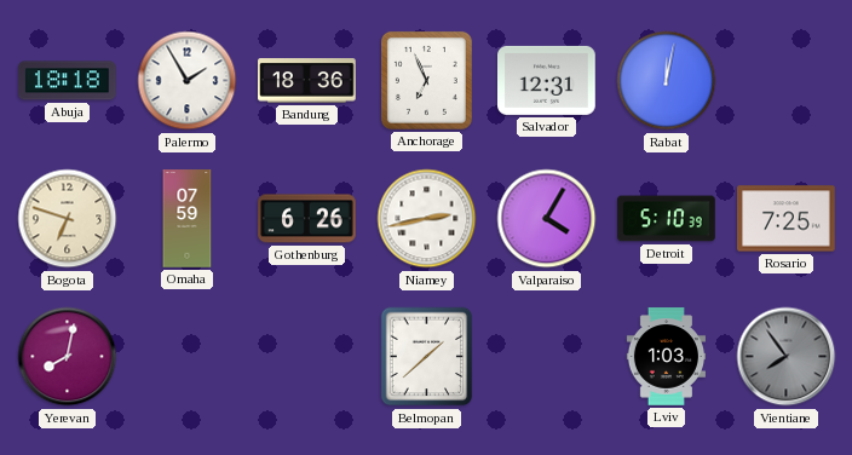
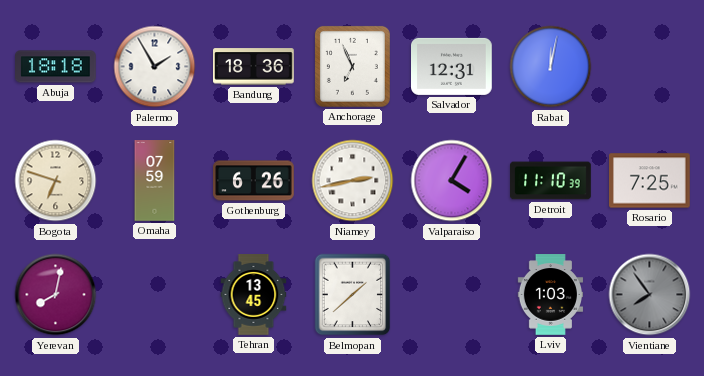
Detroit: 5:10 -> 11:10 (551, 181)
Tehran: none -> 13:45 (254, 295)
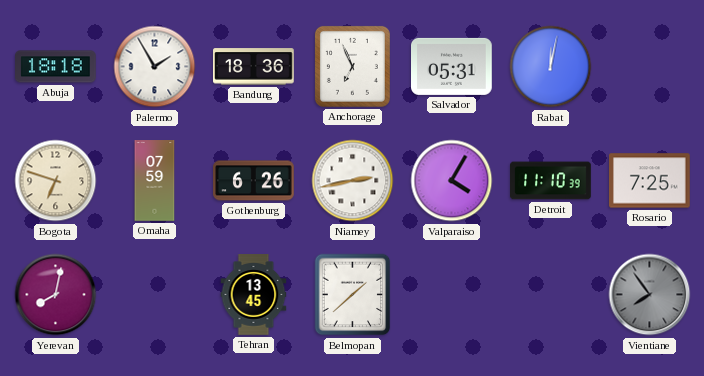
Salvador: 12:31 -> 05:31 (452, 66)
Lviv: 1:03 -> none (550, 295)
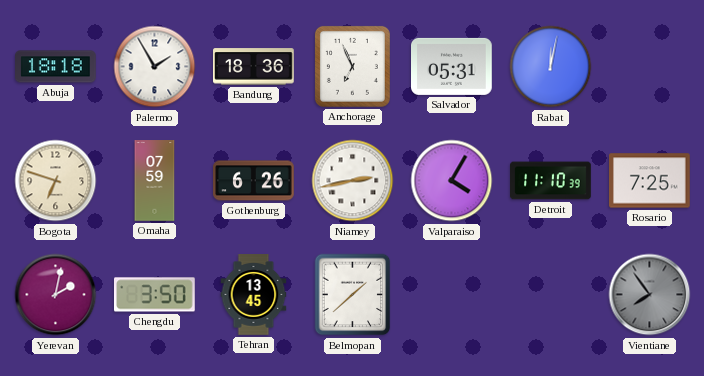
Yerevan: 8:02 -> 2:02 (56, 295)
Chengdu: none -> 3:50 (155, 295)
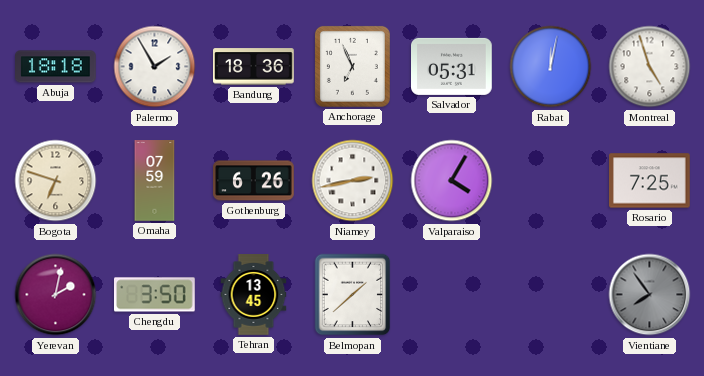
Montreal: none -> 4:57 (650, 67)
Detroit: 11:10 -> none (551, 181)
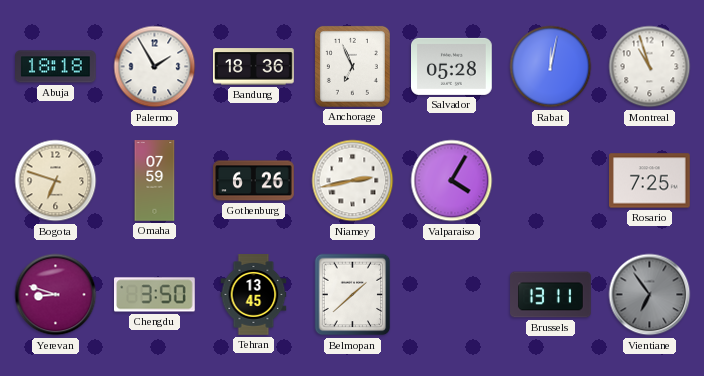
Salvador: 05:31 -> 05:28 (452, 66)
Montreal: 4:57 -> 10:57 (650, 67)
Yerevan: 2:02 -> 8:48 (56, 295)
Brussels: none -> 13:11 (551, 295)
Vientiane: 7:54 -> 6:54 (650, 295)
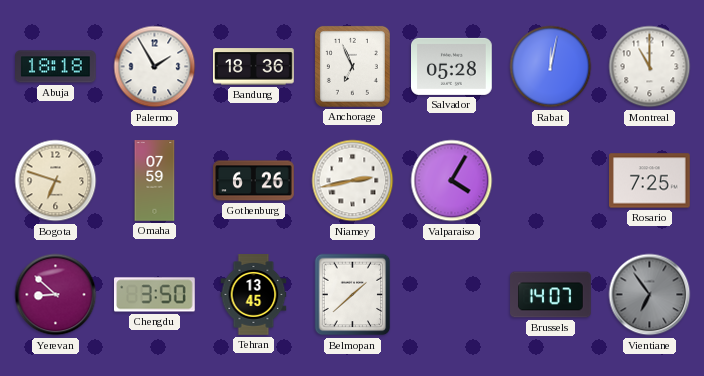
Montreal: 10:57 -> 11:00 (650, 67)
Yerevan: 8:48 -> 8:52 (56, 295)
Brussels: 13:11 -> 14:07 (551, 295)
